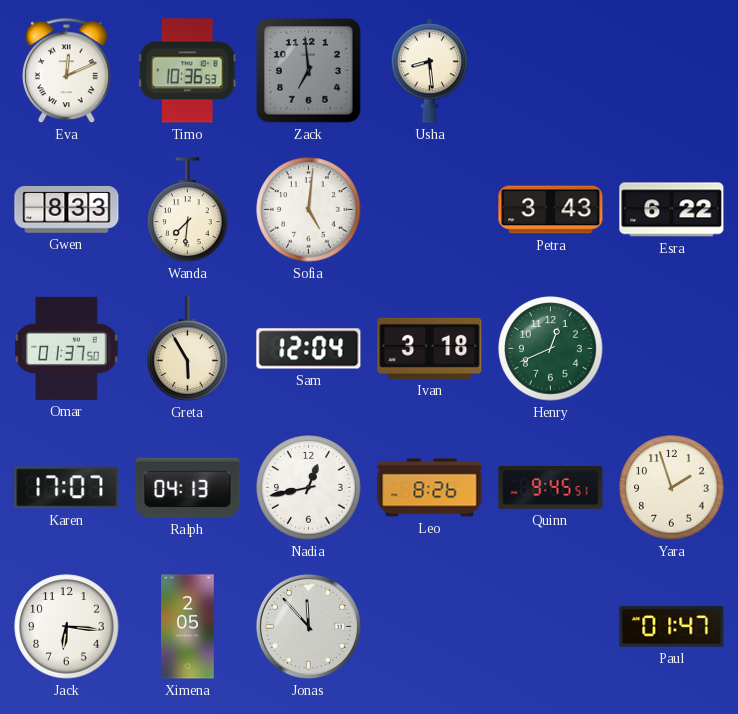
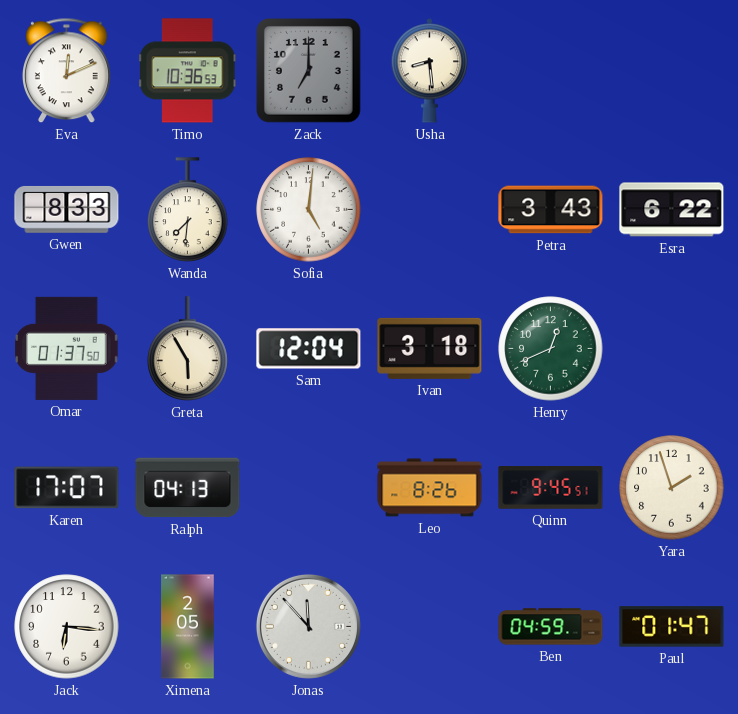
Zack: 6:59 -> 7:00 (309, 71)
Nadia: 12:43 -> none (309, 488)
Ben: none -> 04:59 (551, 627)
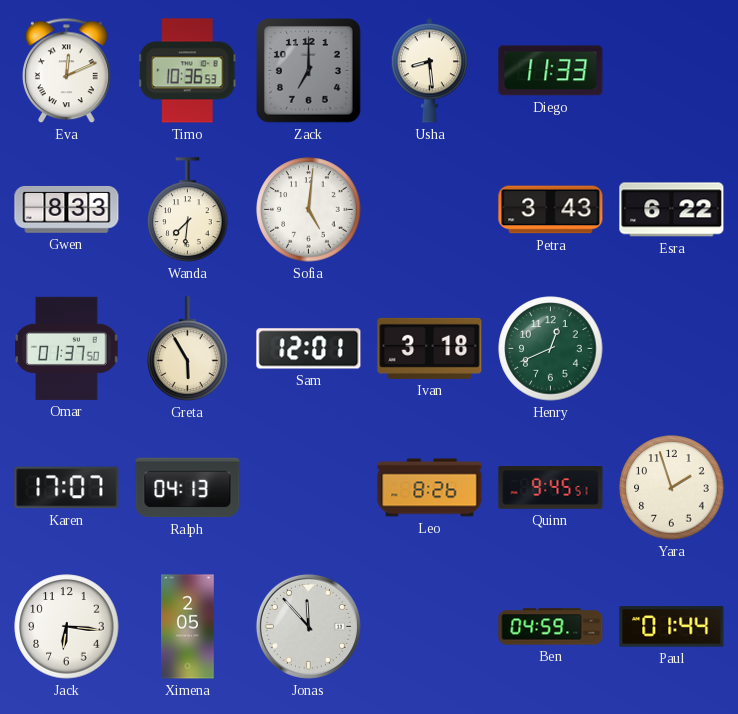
Diego: none -> 11:33 (551, 71)
Sam: 12:04 -> 12:01 (309, 349)
Paul: 01:47 -> 01:44 (672, 627)
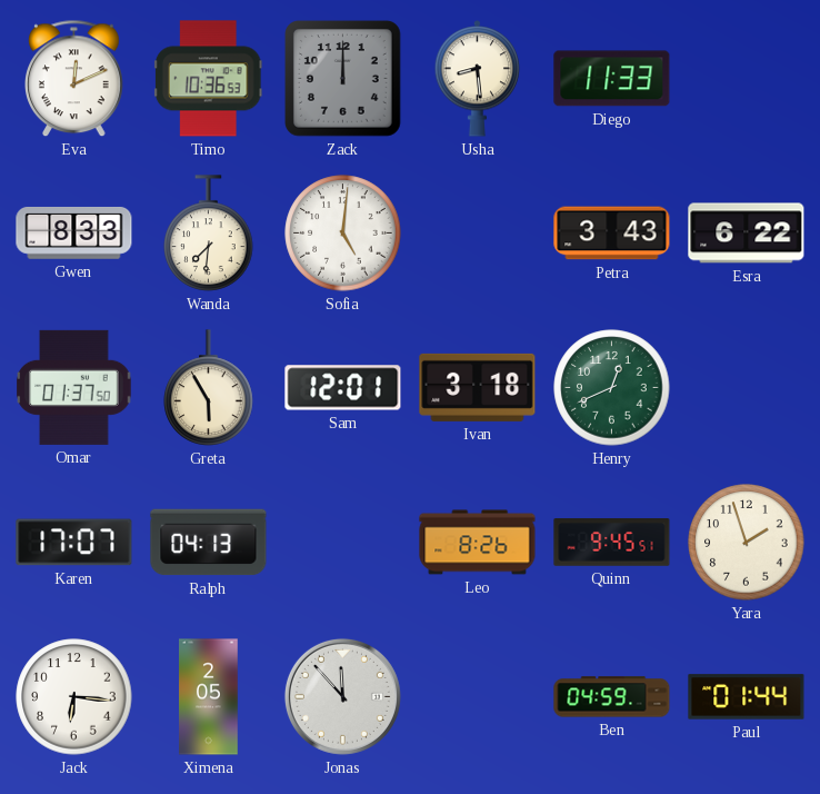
Zack: 7:00 -> 12:00 (343, 79)
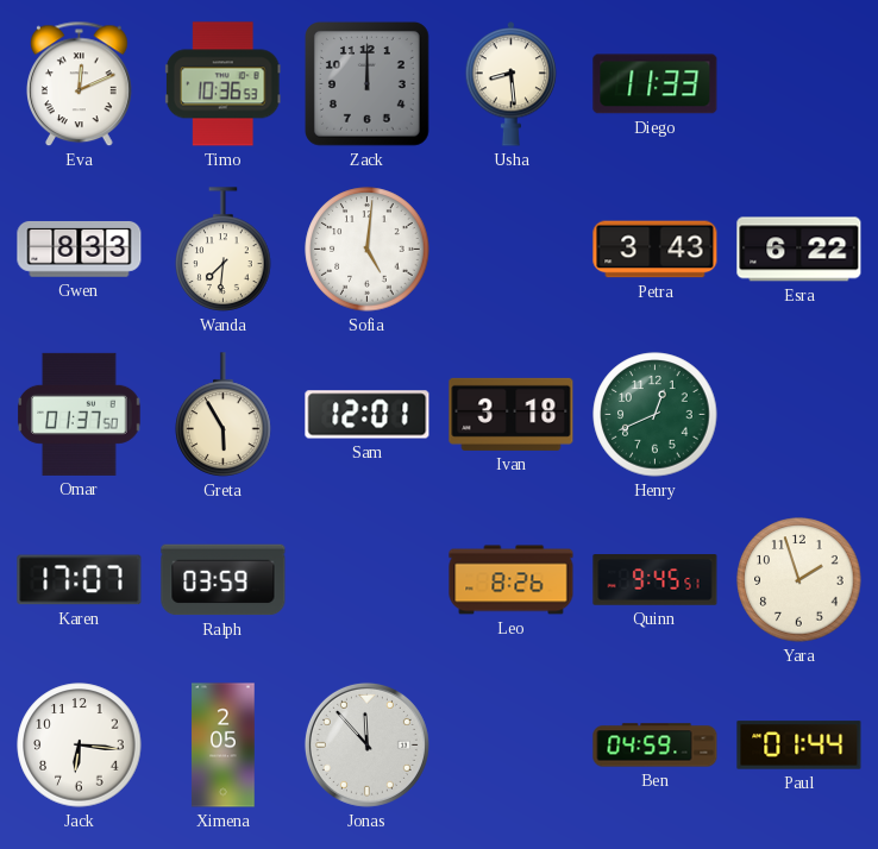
Ralph: 04:13 -> 03:59 (224, 580)
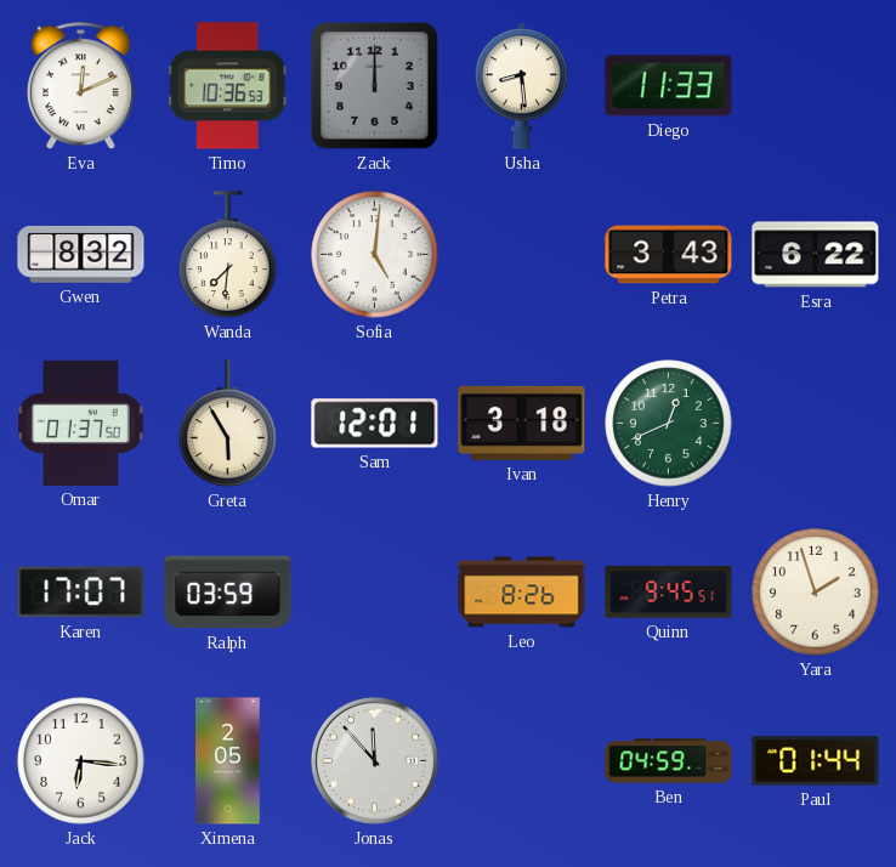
Gwen: 8:33 -> 8:32 (81, 255)
